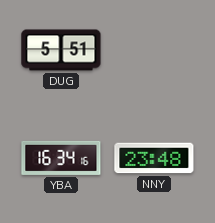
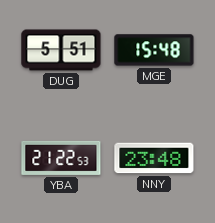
MGE: none -> 15:48 (154, 50)
YBA: 16:34 -> 21:22 (61, 158)
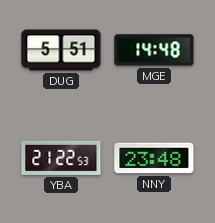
MGE: 15:48 -> 14:48 (154, 50)
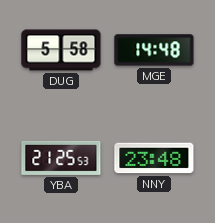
DUG: 5:51 -> 5:58 (61, 50)
YBA: 21:22 -> 21:25 (61, 158)
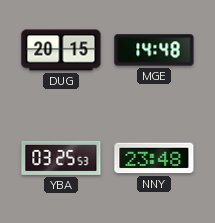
DUG: 5:58 -> 20:15 (61, 50)
YBA: 21:25 -> 03:25 (61, 158)
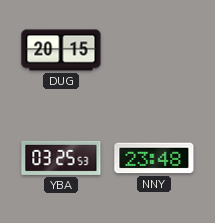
MGE: 14:48 -> none (154, 50)
